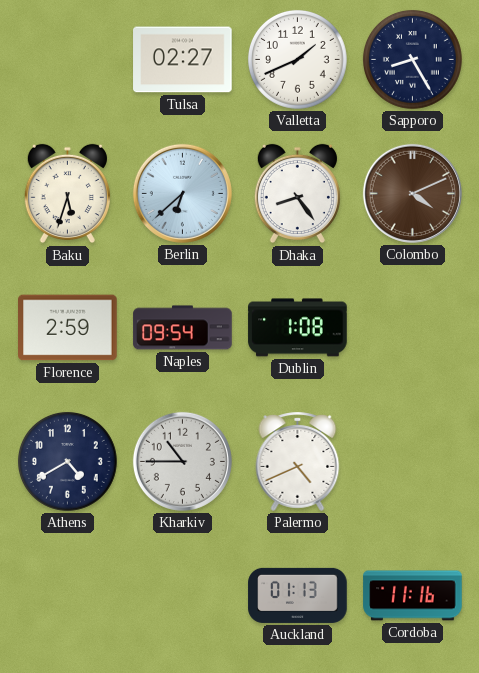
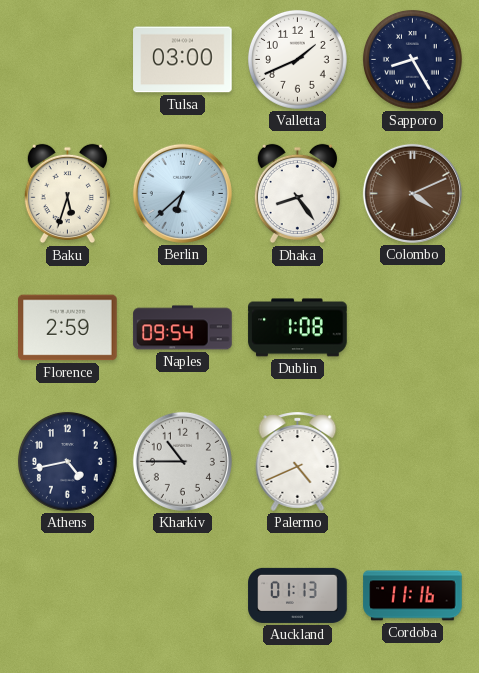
Tulsa: 02:27 -> 03:00 (183, 60)
Athens: 4:40 -> 4:43 (67, 461)
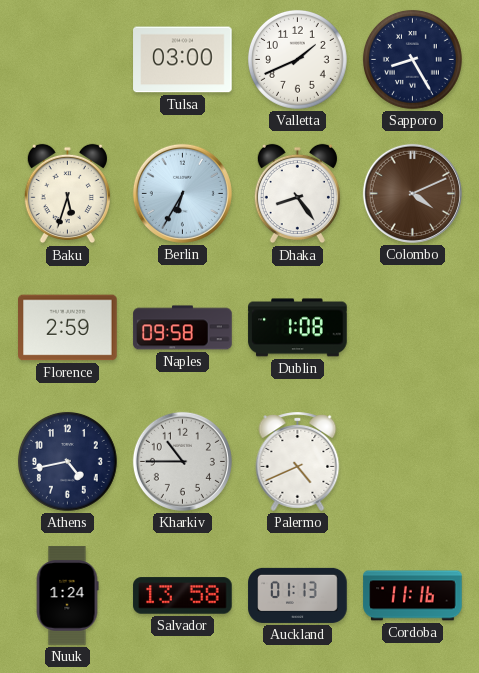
Berlin: 6:38 -> 6:35 (182, 193)
Naples: 09:54 -> 09:58 (183, 328)
Nuuk: none -> 1:24 (67, 596)
Salvador: none -> 13:58 (183, 596)
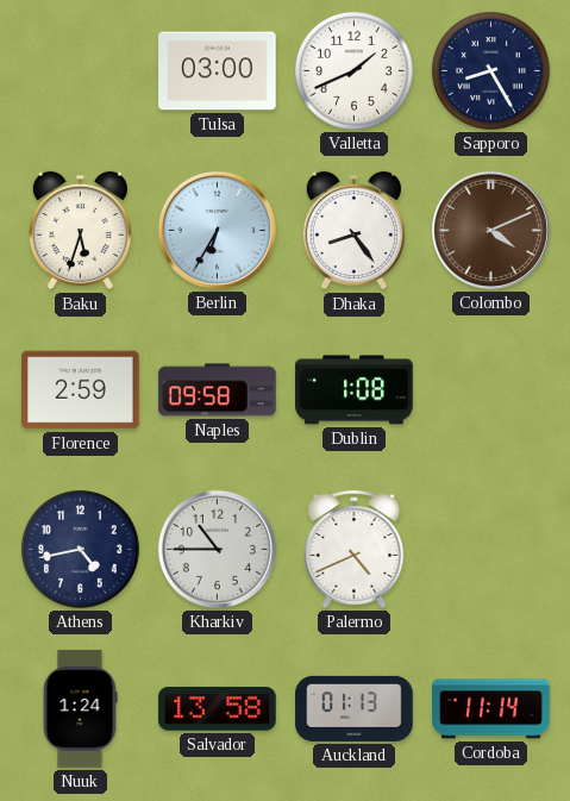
Cordoba: 11:16 -> 11:14 (491, 709)
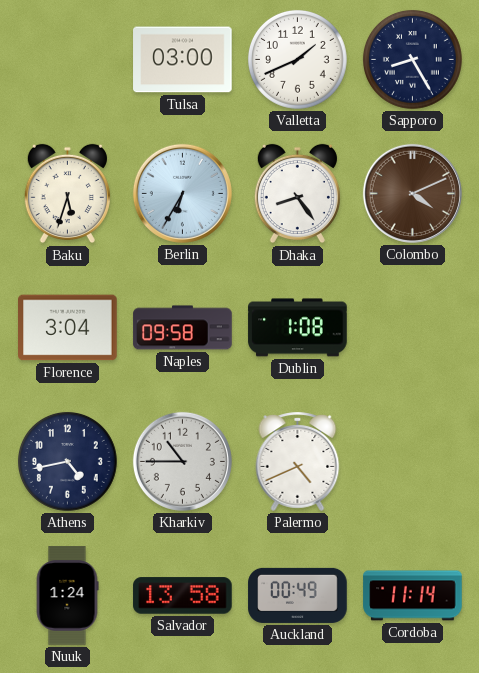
Florence: 2:59 -> 3:04 (68, 328)
Auckland: 01:13 -> 00:49 (298, 595)
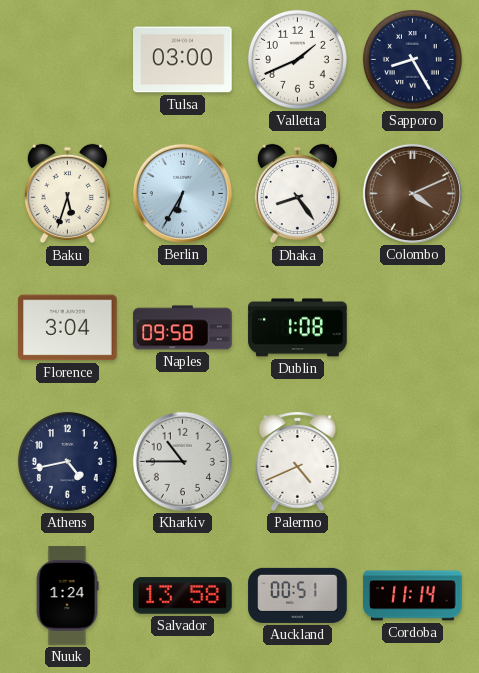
Auckland: 00:49 -> 00:51 (298, 595)
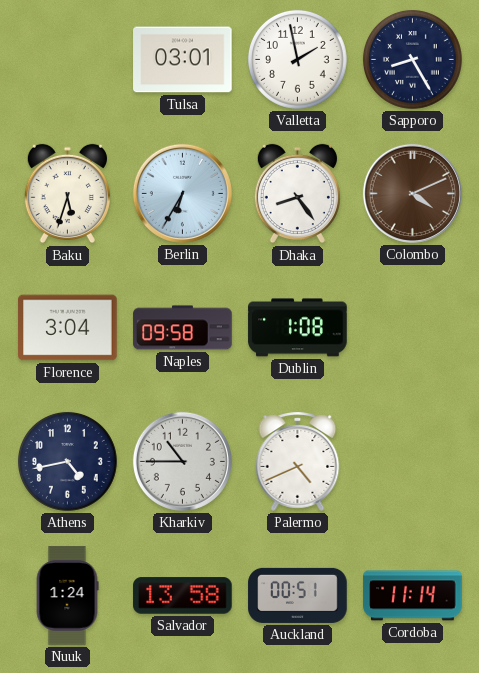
Tulsa: 03:00 -> 03:01 (183, 60)
Valletta: 1:41 -> 1:58 (297, 59)
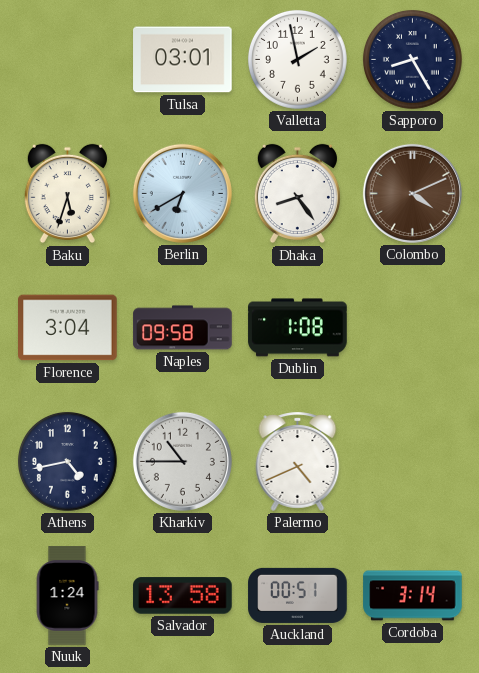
Berlin: 6:35 -> 6:40 (182, 193)
Cordoba: 11:14 -> 3:14 (413, 596)
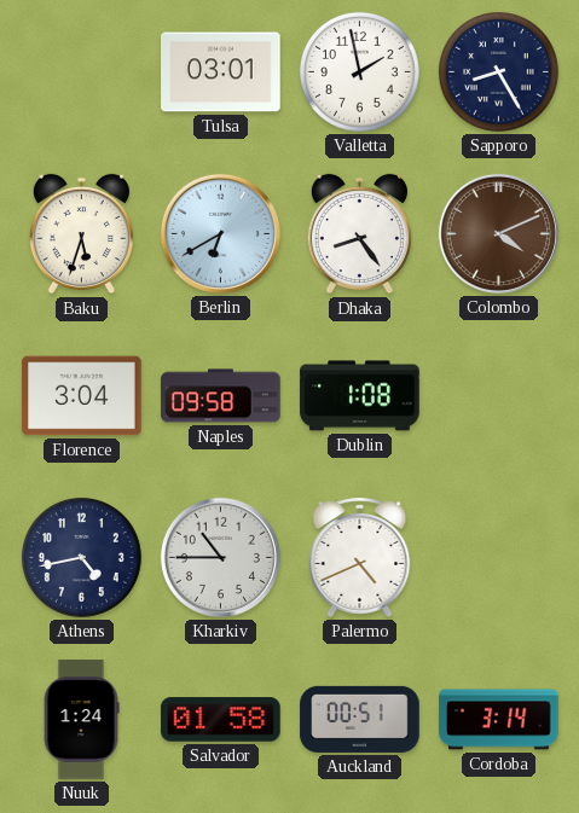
Salvador: 13:58 -> 01:58 (221, 720)
